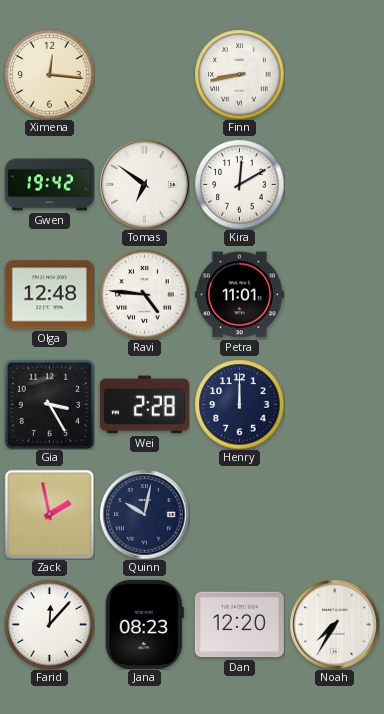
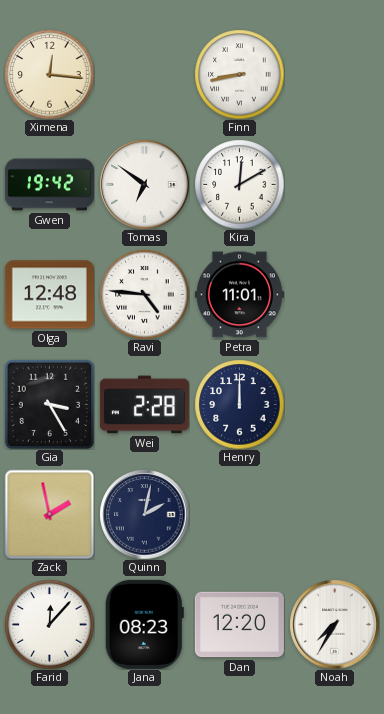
Quinn: 10:02 -> 2:02 (144, 514)
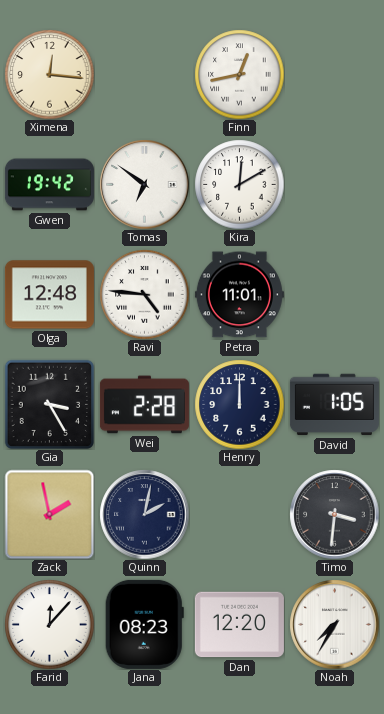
Finn: 8:43 -> 12:43 (239, 74)
David: none -> 1:05 (334, 405)
Timo: none -> 3:31 (334, 514)
